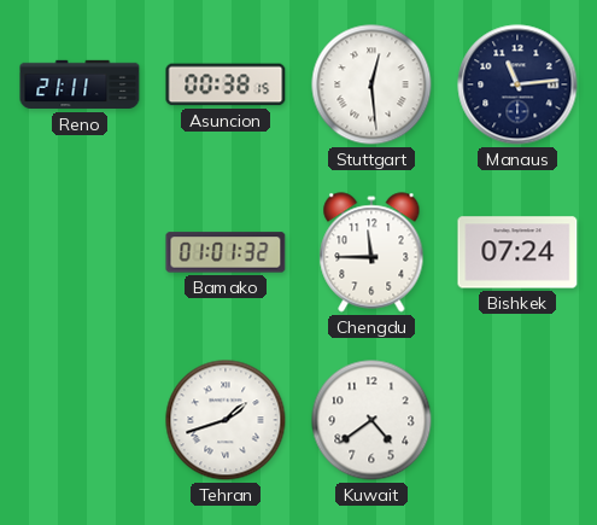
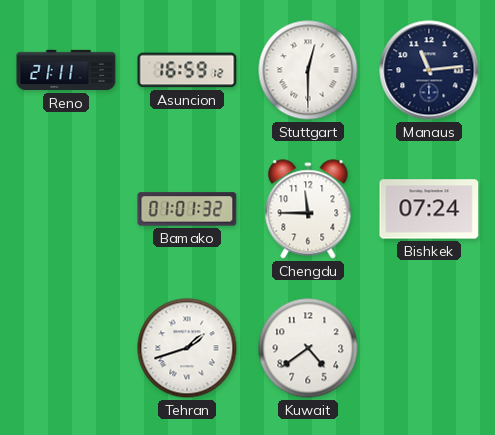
Asuncion: 00:38 -> 16:59 (187, 70)
Stuttgart: 12:29 -> 12:30 (308, 70)
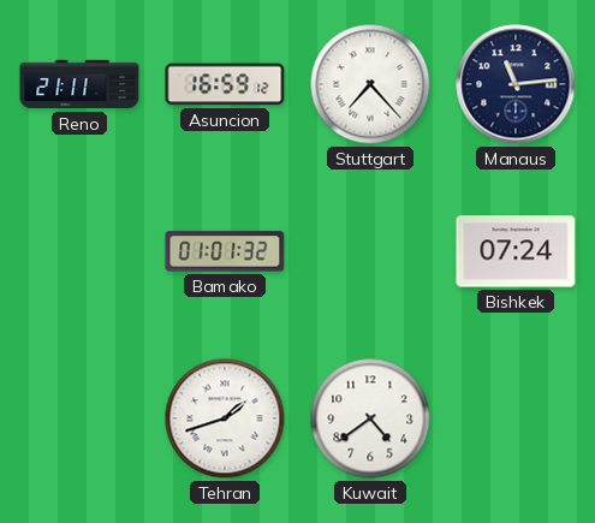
Stuttgart: 12:30 -> 7:23 (370, 84)
Chengdu: 11:45 -> none (308, 209)
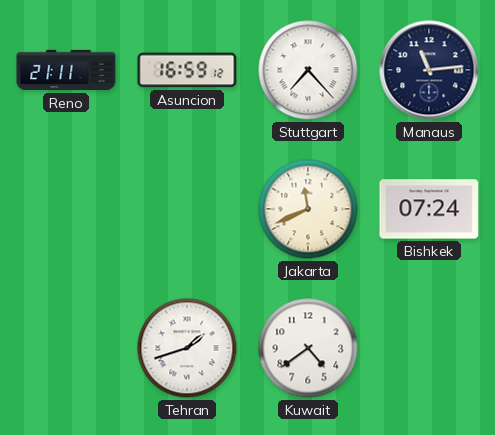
Bamako: 01:01 -> none (225, 251)
Jakarta: none -> 11:41 (308, 209)
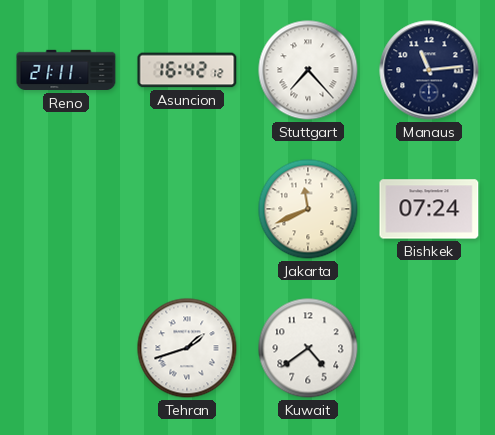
Asuncion: 16:59 -> 16:42 (187, 70)
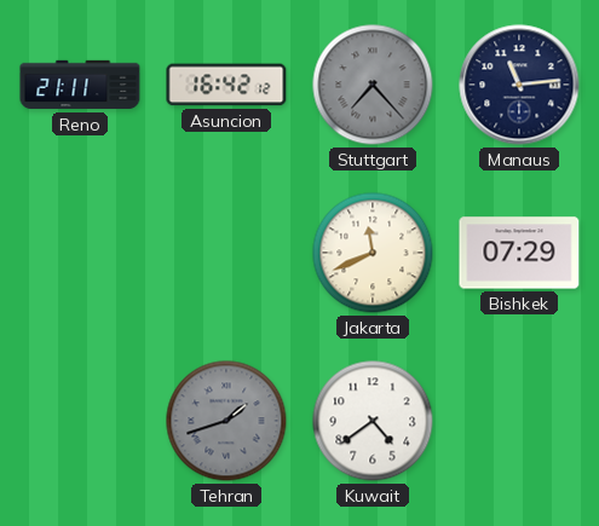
Stuttgart dial: white -> grey (373, 85)
Bishkek: 07:24 -> 07:29 (519, 253)
Tehran dial: white -> grey (226, 421)
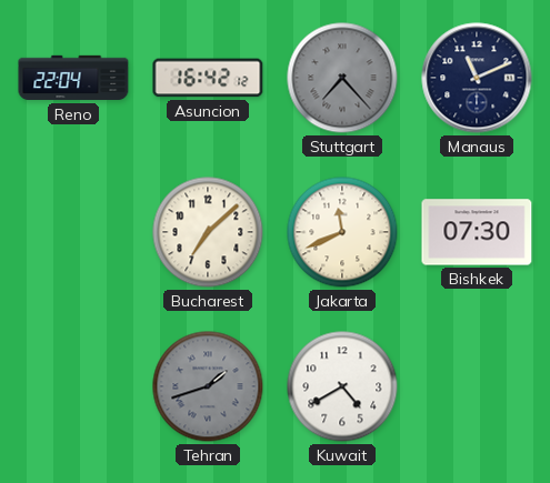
Reno: 21:11 -> 22:04 (73, 78)
Manaus: 11:14 -> 11:11 (477, 78)
Bucharest: none -> 7:08 (208, 232)
Bishkek: 07:29 -> 07:30 (477, 232)
Kuwait: 4:39 -> 4:40 (342, 386)
